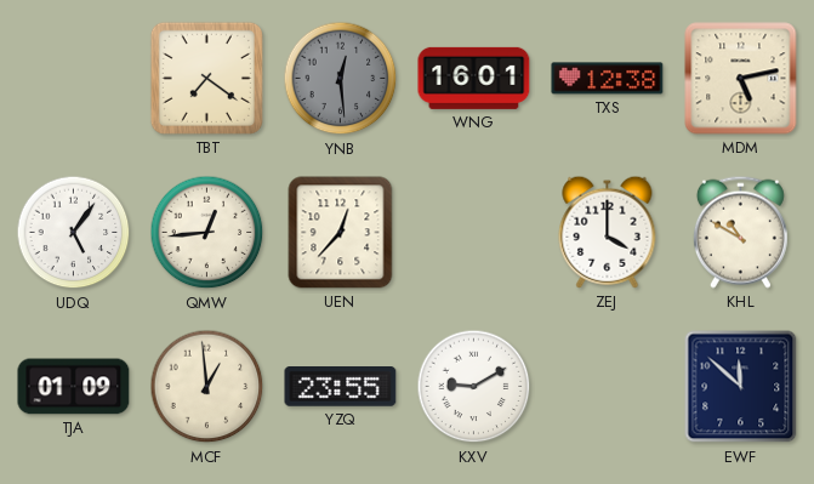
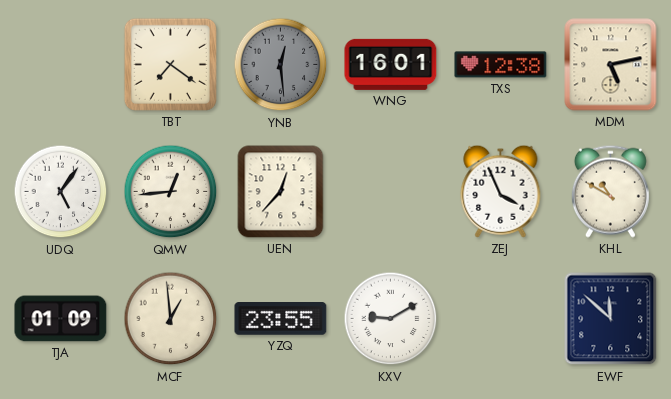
ZEJ: 4:00 -> 3:56 (501, 191)
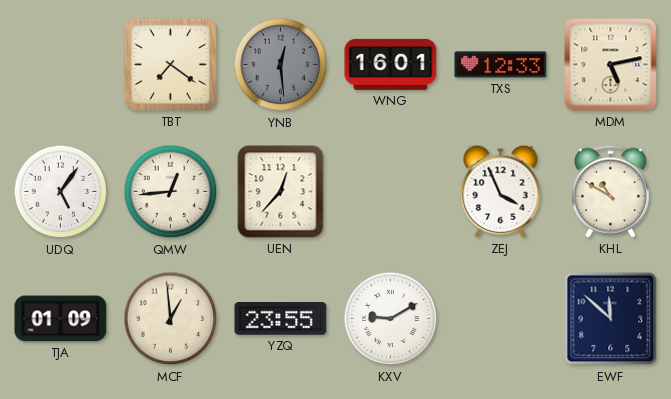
TXS: 12:38 -> 12:33 (501, 65)
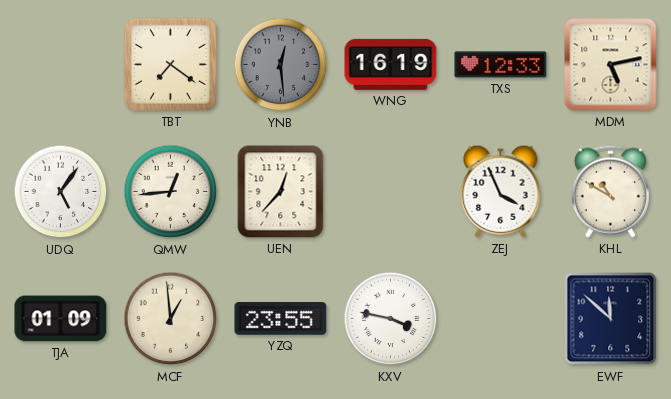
WNG: 16:01 -> 16:19 (391, 64)
KXV: 9:10 -> 3:47 (391, 319)
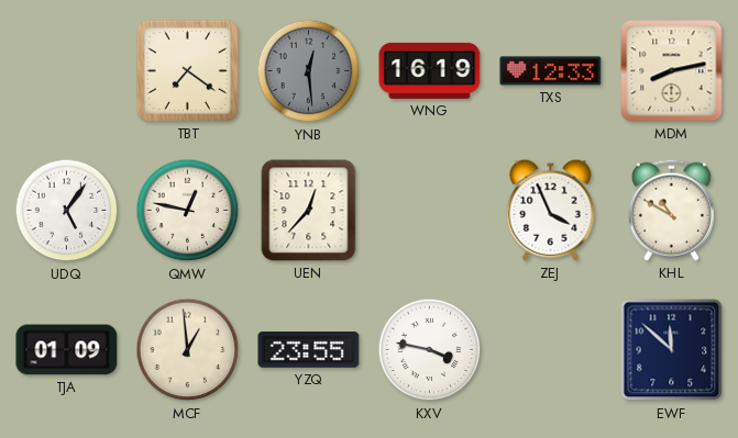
MDM: 5:13 -> 8:13 (672, 71)
QMW: 12:44 -> 12:47 (188, 211)
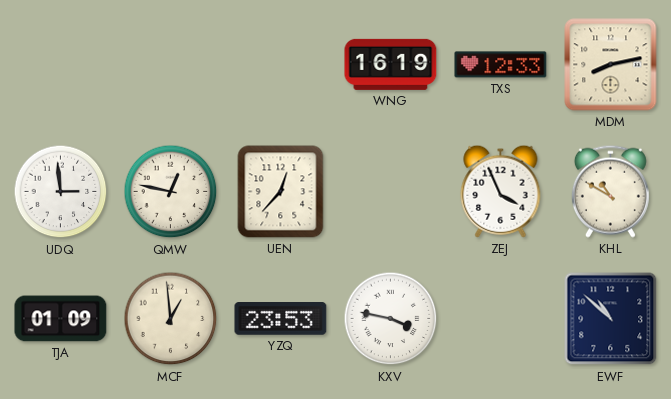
TBT: 7:21 -> none (187, 70)
YNB: 12:29 -> none (309, 71)
UDQ: 5:06 -> 2:59 (61, 192)
YZQ: 23:55 -> 23:53 (281, 319)
EWF: 11:52 -> 10:52 (611, 319)
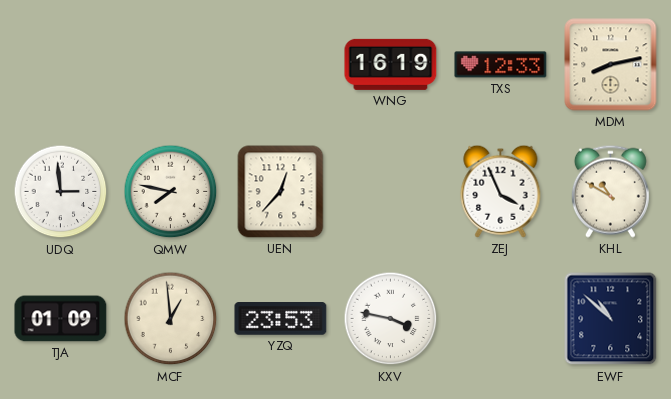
QMW: 12:47 -> 7:47 (171, 192)
